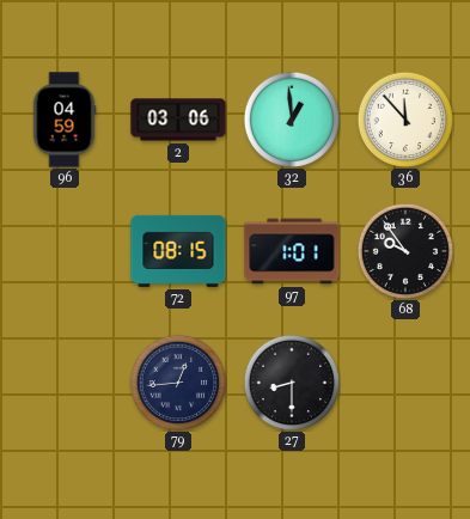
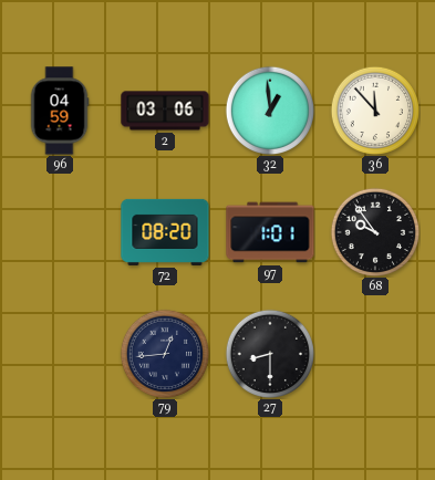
72: 08:15 -> 08:20 (165, 232)
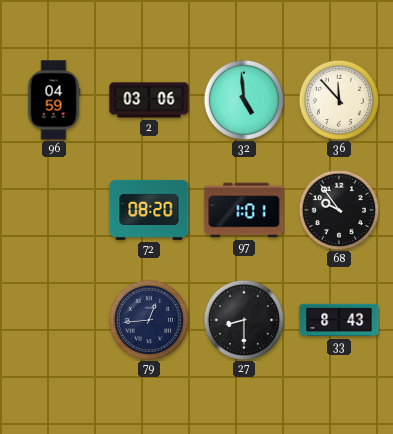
32: 12:59 -> 4:59 (243, 99)
33: none -> 8:43 (339, 320)
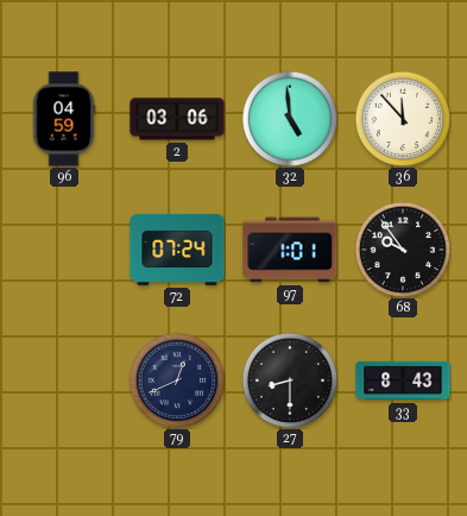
72: 08:20 -> 07:24 (177, 250)
79: 12:44 -> 12:41 (176, 379)
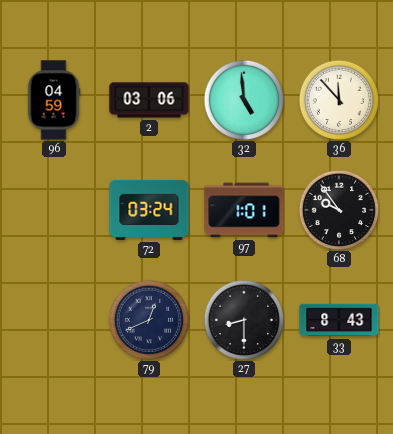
72: 07:24 -> 03:24 (149, 210)
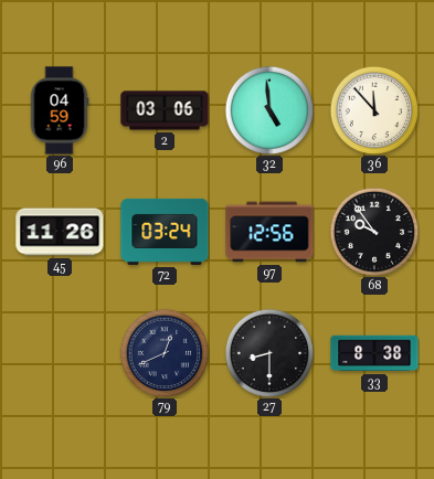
45: none -> 11:26 (60, 232)
97: 1:01 -> 12:56 (269, 232)
33: 8:43 -> 8:38 (374, 353)
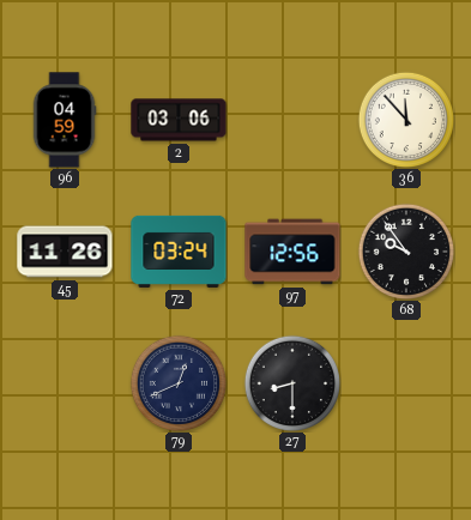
32: 4:59 -> none (268, 109)
33: 8:38 -> none (374, 353)
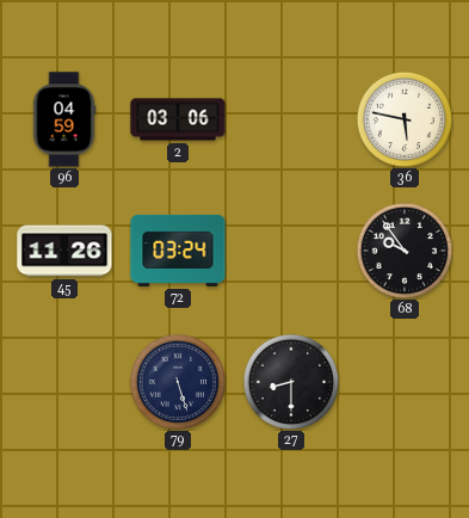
36: 11:53 -> 5:47 (403, 118)
97: 12:56 -> none (292, 252)
79: 12:41 -> 5:27 (177, 381)
